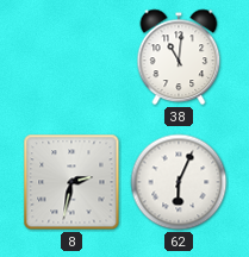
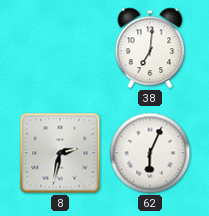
38: 11:01 -> 7:01 (150, 48)
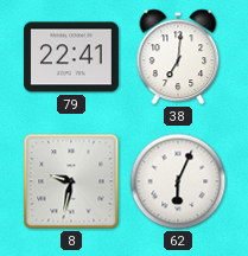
79: none -> 22:41 (71, 57)
8: 2:32 -> 9:32 (71, 181)
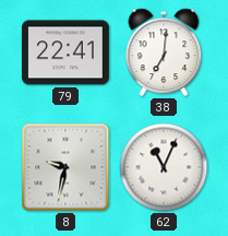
62: 6:04 -> 11:04 (164, 167)
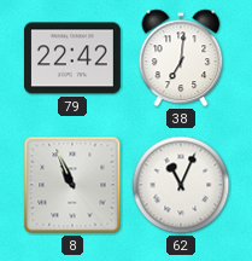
79: 22:41 -> 22:42 (72, 58)
8: 9:32 -> 10:56 (72, 185)
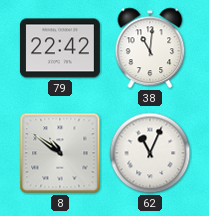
38: 7:01 -> 11:01 (150, 48)
8: 10:56 -> 10:51 (60, 153)
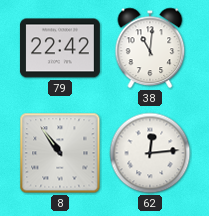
8: 10:51 -> 10:54 (60, 153)
62: 11:04 -> 12:14 (150, 153)
